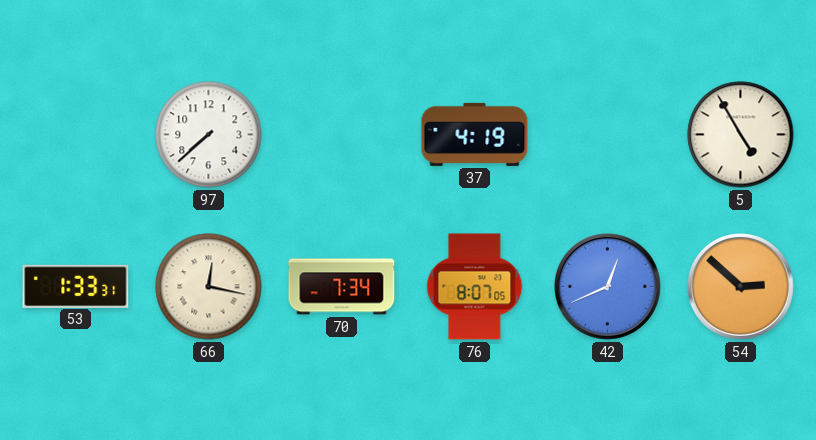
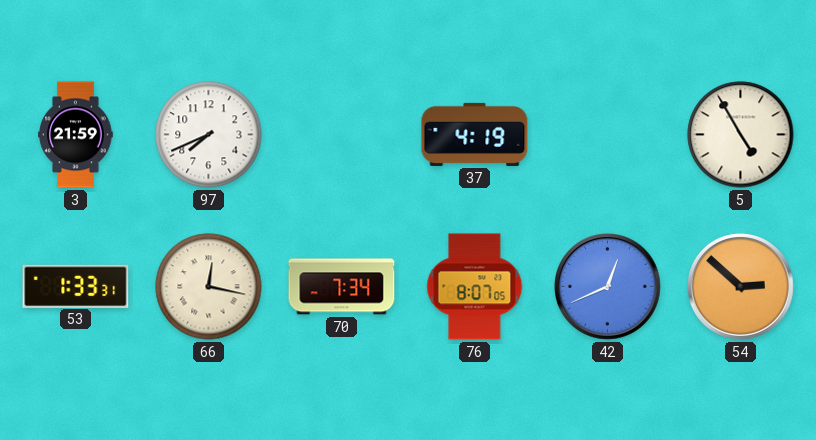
3: none -> 21:59 (76, 135)
97: 7:38 -> 7:41 (209, 135)
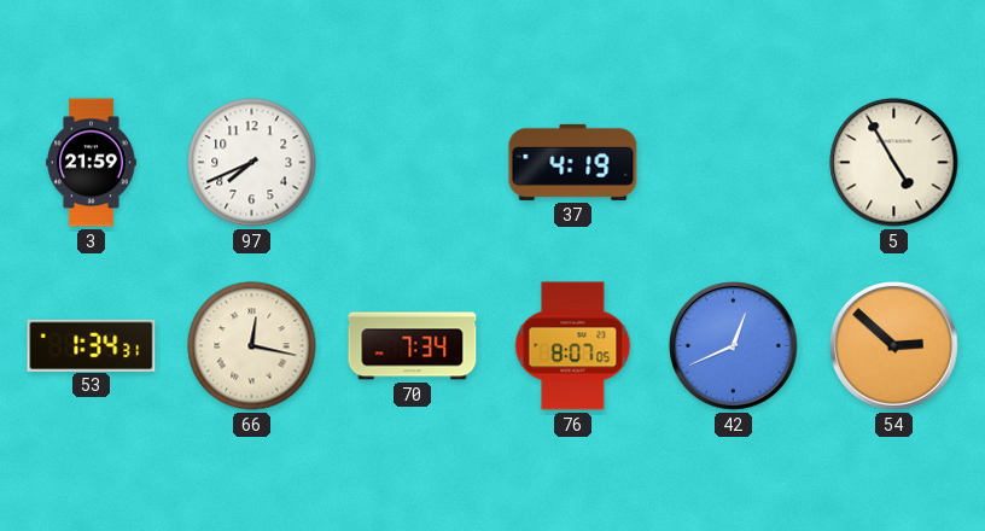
53: 1:33 -> 1:34 (92, 345)
